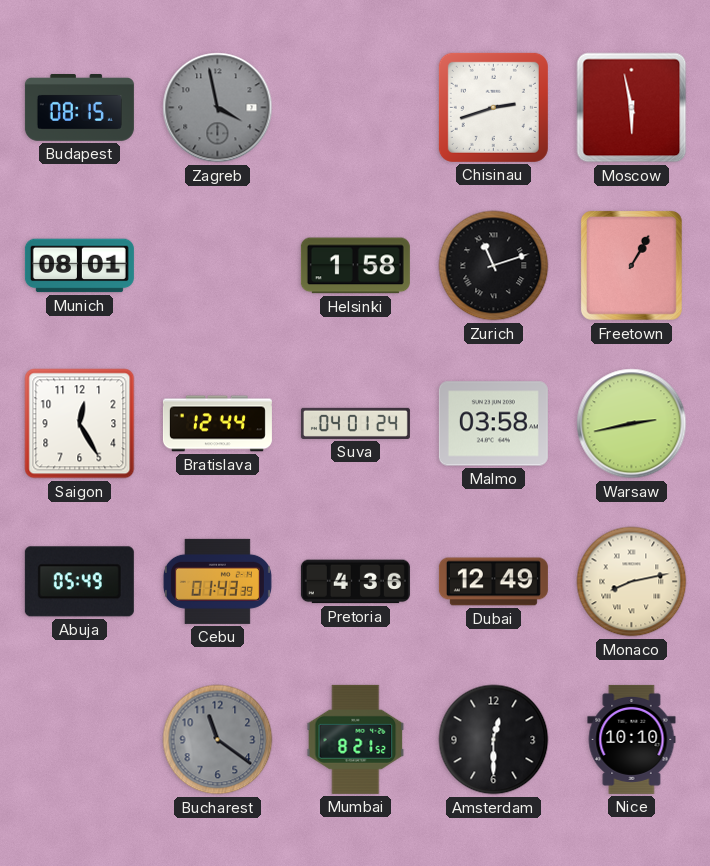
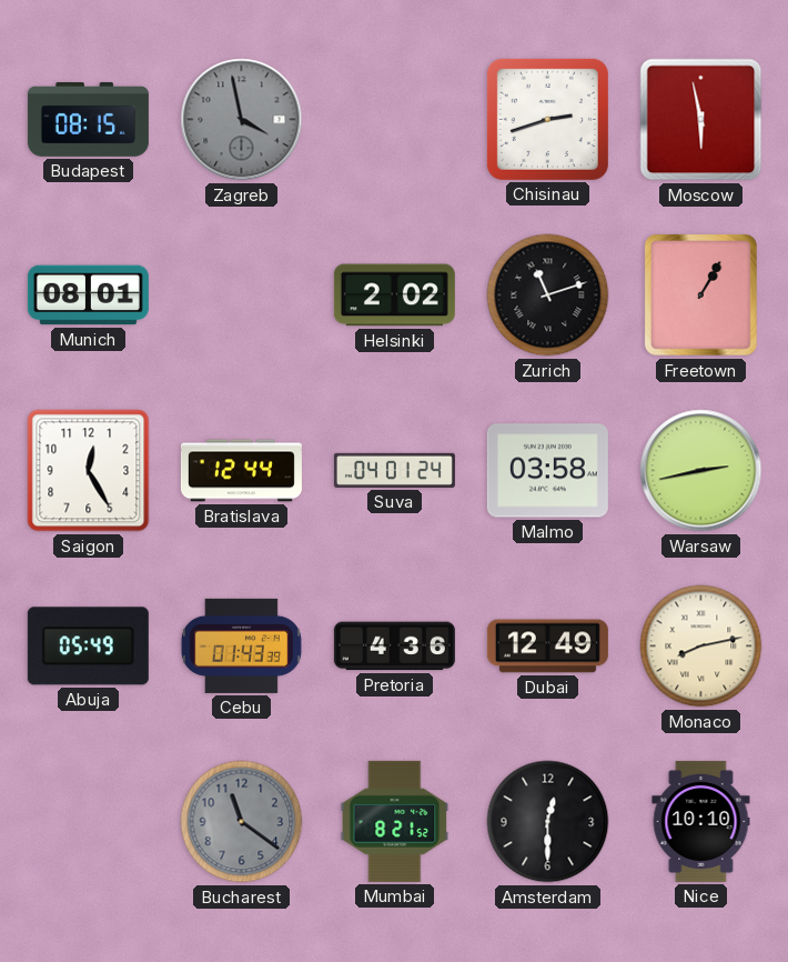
Helsinki: 1:58 -> 2:02 (394, 295)
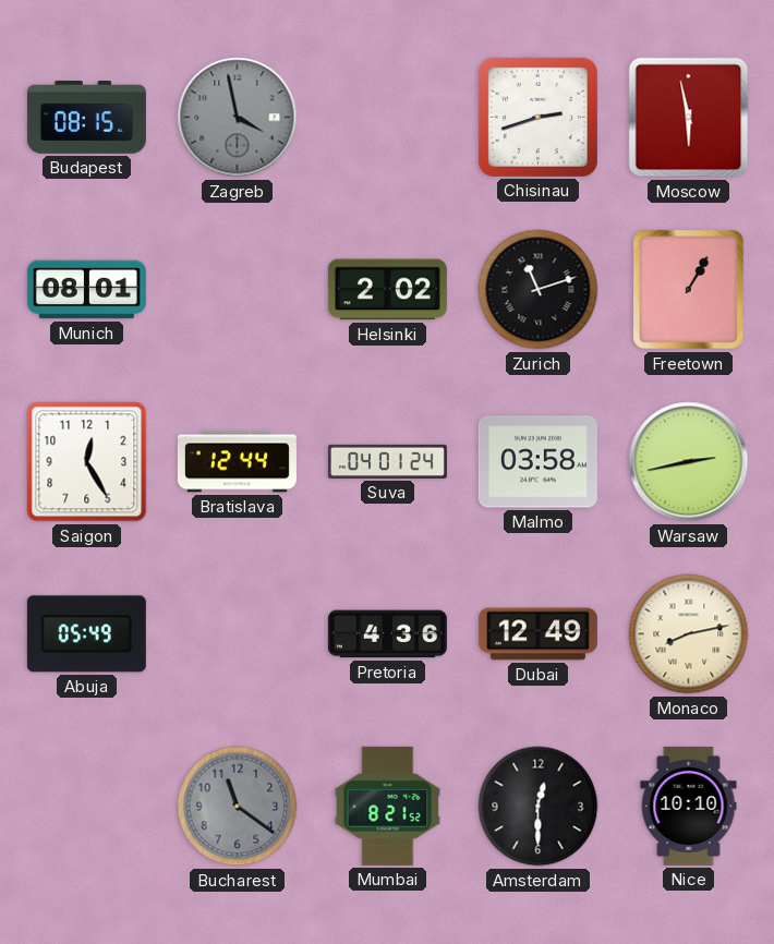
Cebu: 01:43 -> none (241, 645)
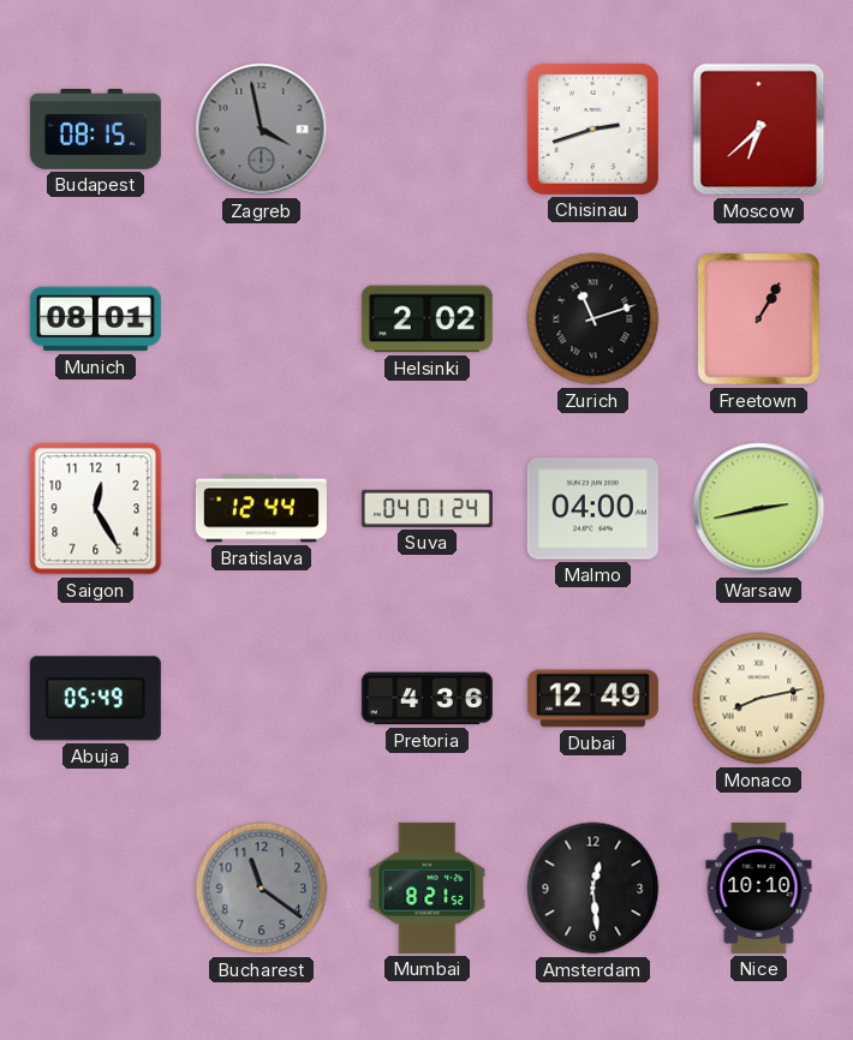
Moscow: 5:58 -> 6:38 (759, 130)
Malmo: 03:58 -> 04:00 (592, 509)
Amsterdam: 12:30 -> 12:29 (593, 889)
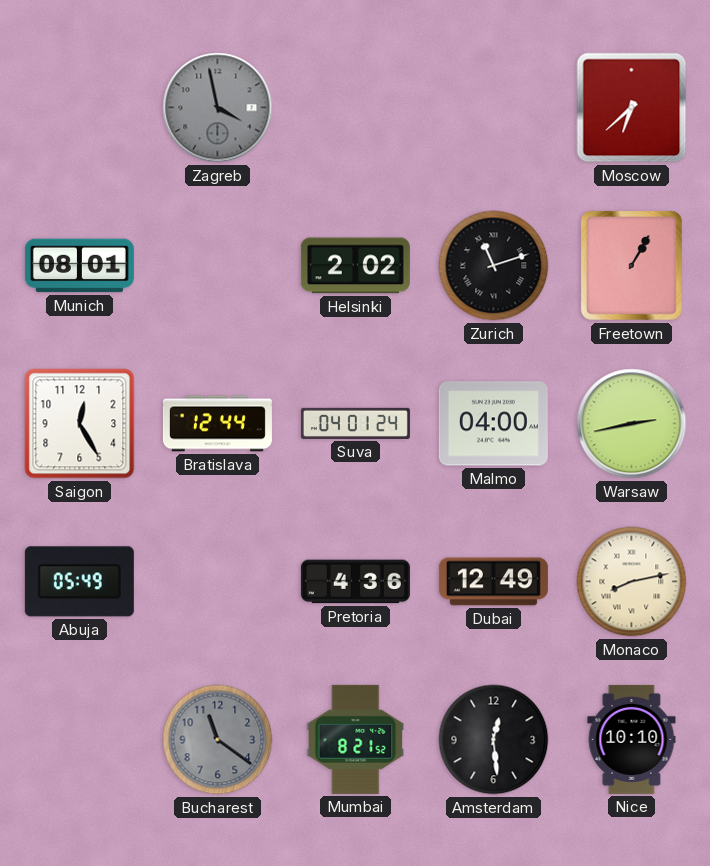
Budapest: 08:15 -> none (95, 130)
Chisinau: 2:42 -> none (592, 128)
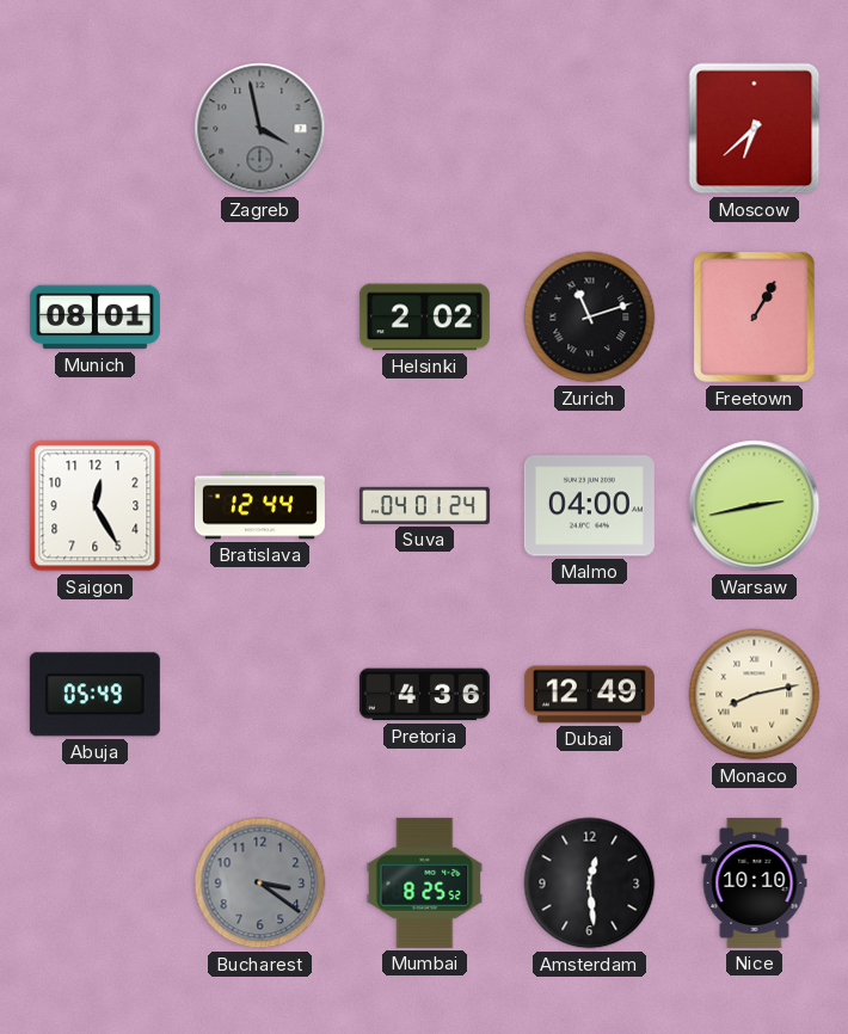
Bucharest: 11:21 -> 3:21 (260, 884)
Mumbai: 8:21 -> 8:25 (425, 882)
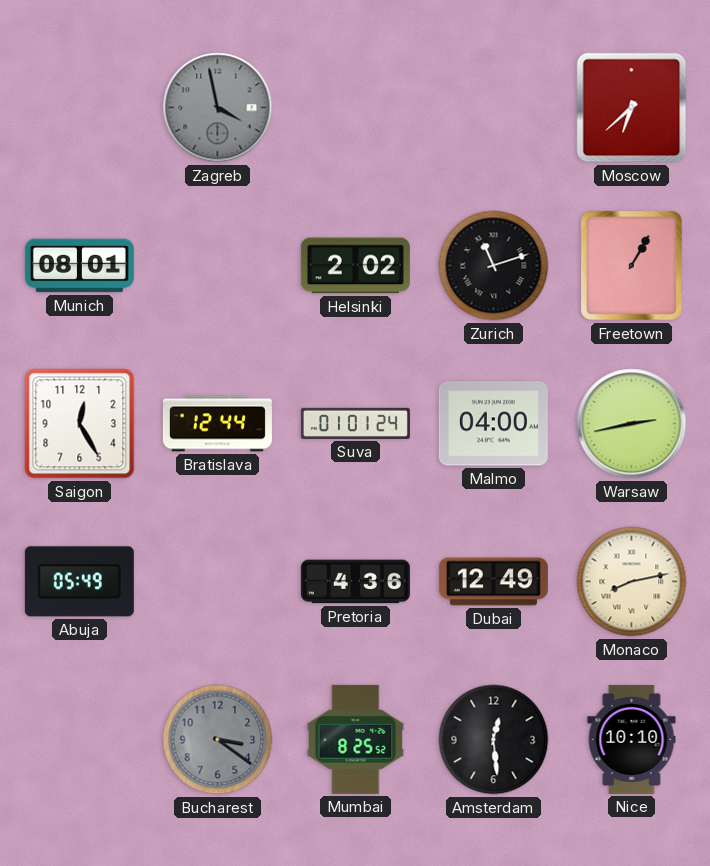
Suva: 04:01 -> 01:01 (355, 423)
